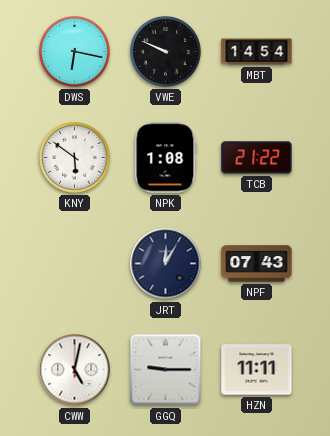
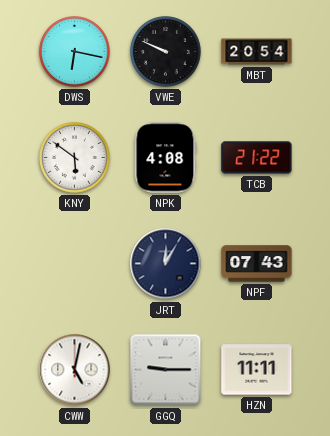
MBT: 14:54 -> 20:54 (257, 52)
NPK: 1:08 -> 4:08 (166, 158)
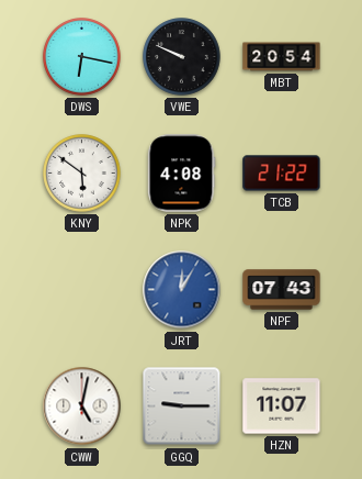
JRT dial: navy -> blue (182, 290)
HZN: 11:11 -> 11:07 (282, 406)
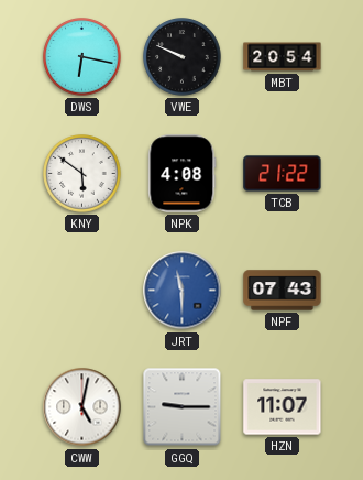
JRT: 12:05 -> 11:30 (183, 291)
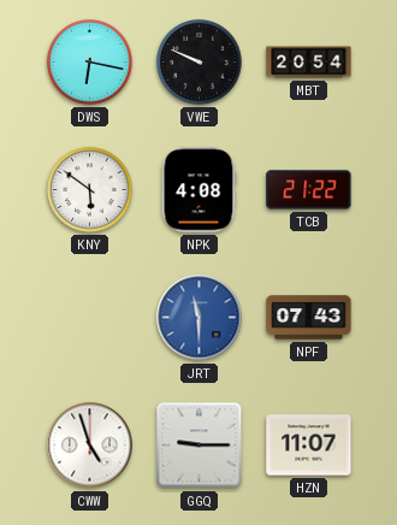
CWW: 5:02 -> 4:57 (90, 446)
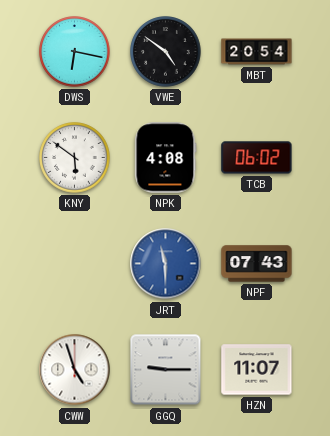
VWE: 9:49 -> 4:51 (166, 52)
TCB: 21:22 -> 06:02 (257, 158)
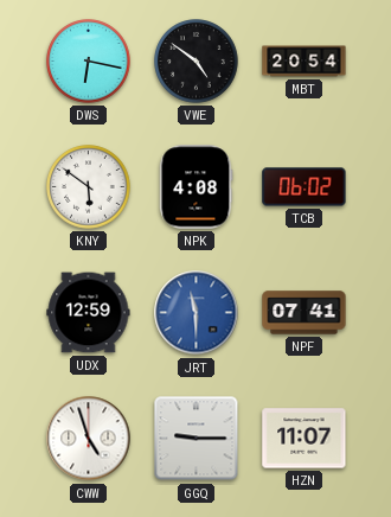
UDX: none -> 12:59 (89, 313)
NPF: 07:43 -> 07:41 (305, 313)
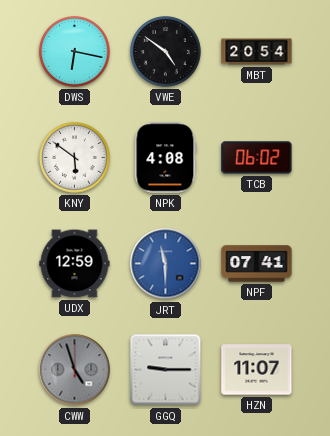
CWW dial: white -> grey (75, 370)
